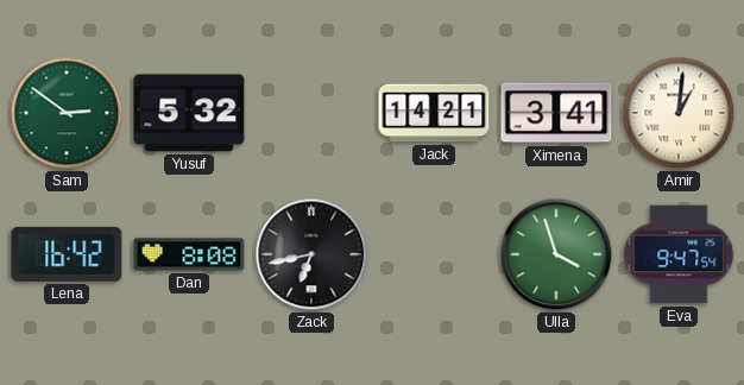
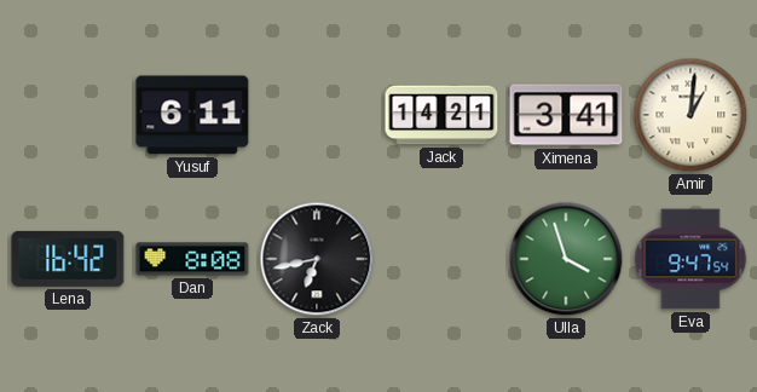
Sam: 2:51 -> none (67, 113)
Yusuf: 5:32 -> 6:11 (192, 115)
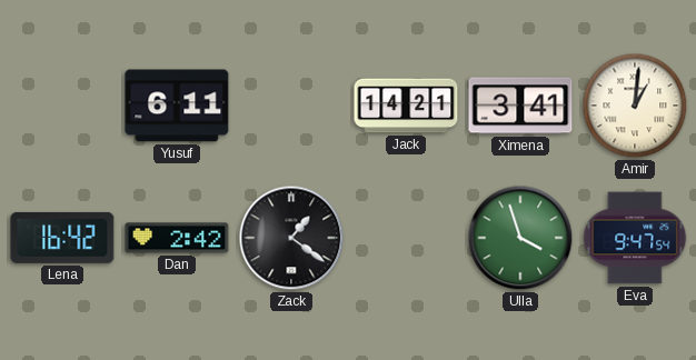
Dan: 8:08 -> 2:42 (177, 238)
Zack: 6:43 -> 1:21 (291, 238)
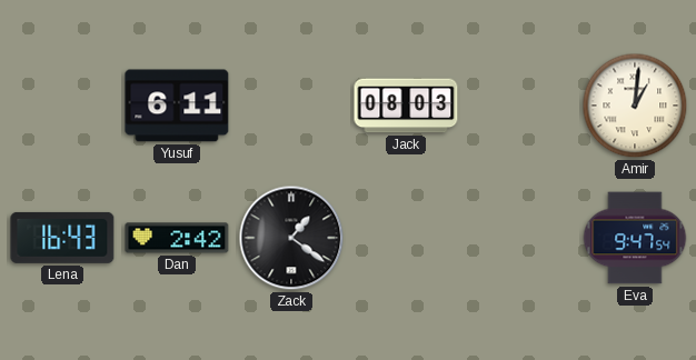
Jack: 14:21 -> 08:03 (406, 106)
Ximena: 3:41 -> none (520, 106)
Lena: 16:42 -> 16:43 (62, 238)
Ulla: 3:57 -> none (520, 238)
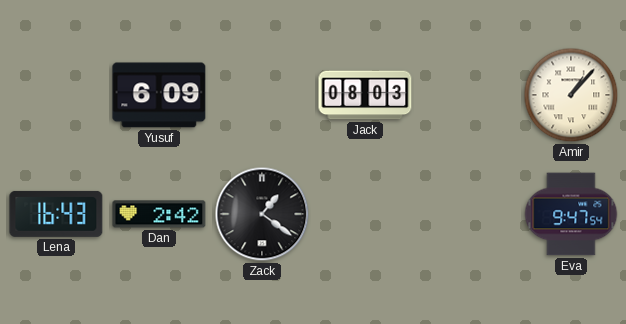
Yusuf: 6:11 -> 6:09 (159, 95)
Amir: 1:01 -> 1:07 (571, 95)
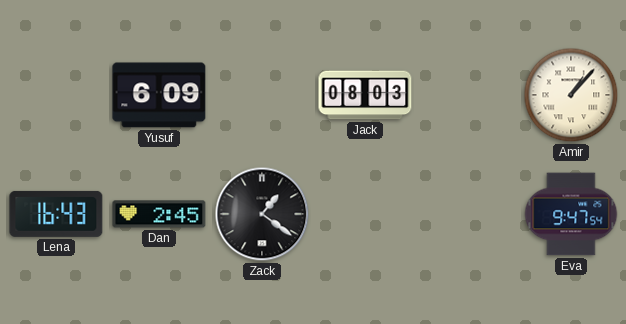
Dan: 2:42 -> 2:45 (159, 214)
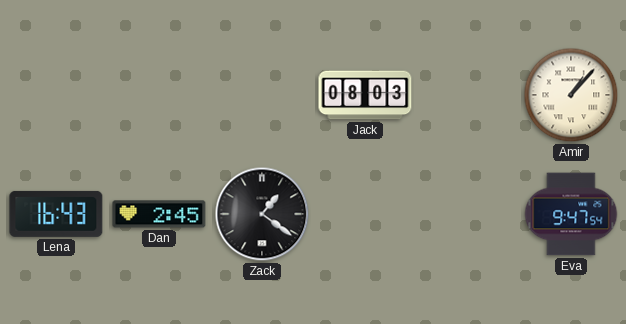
Yusuf: 6:09 -> none (159, 95)
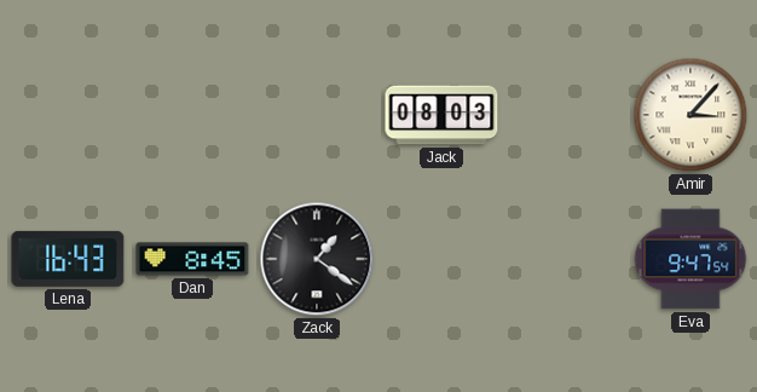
Amir: 1:07 -> 3:07 (690, 115)
Dan: 2:45 -> 8:45 (192, 259)
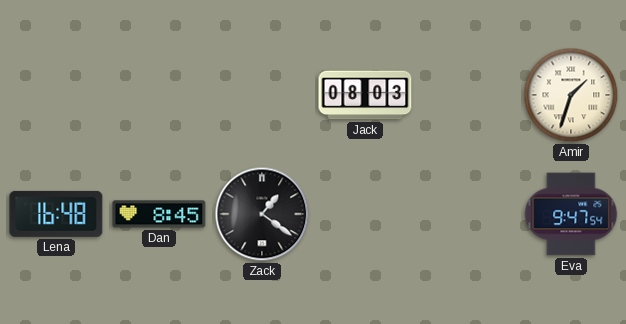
Amir: 3:07 -> 1:33 (571, 95)
Lena: 16:43 -> 16:48 (56, 214)
